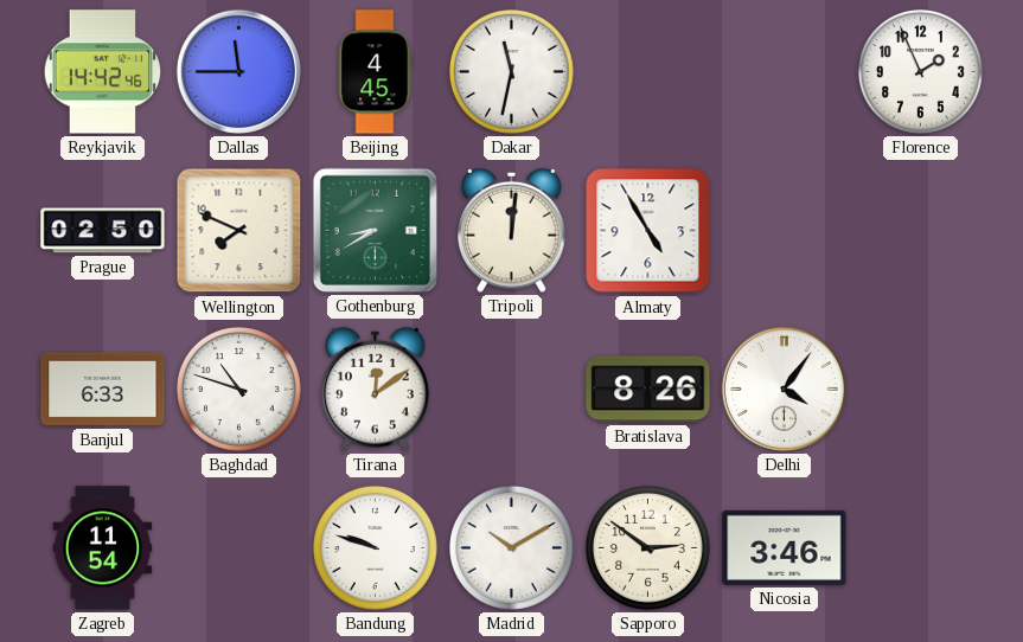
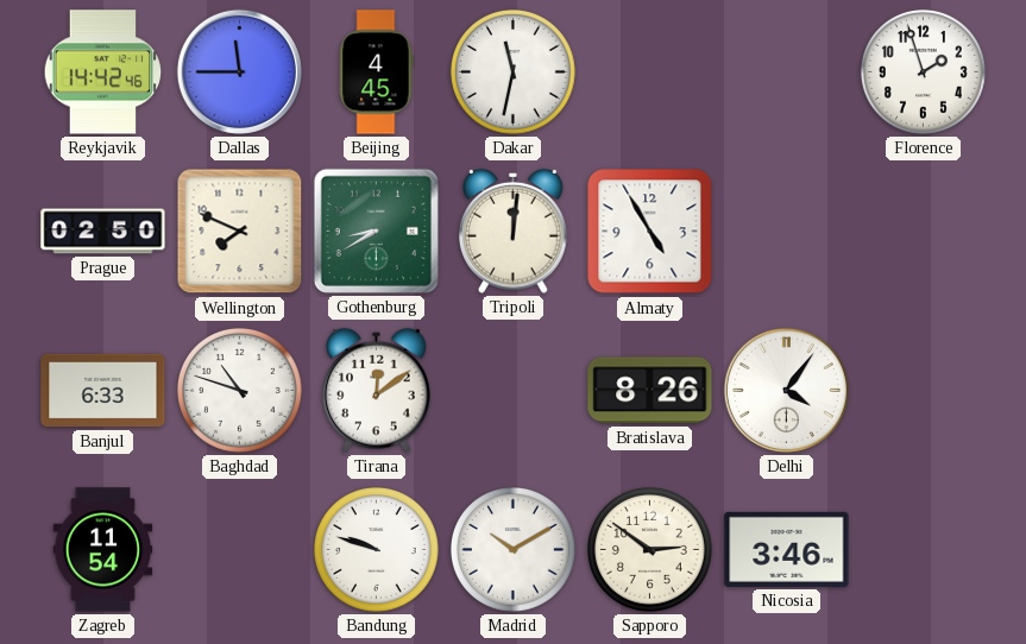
Florence: 1:56 -> 1:57 (924, 72)
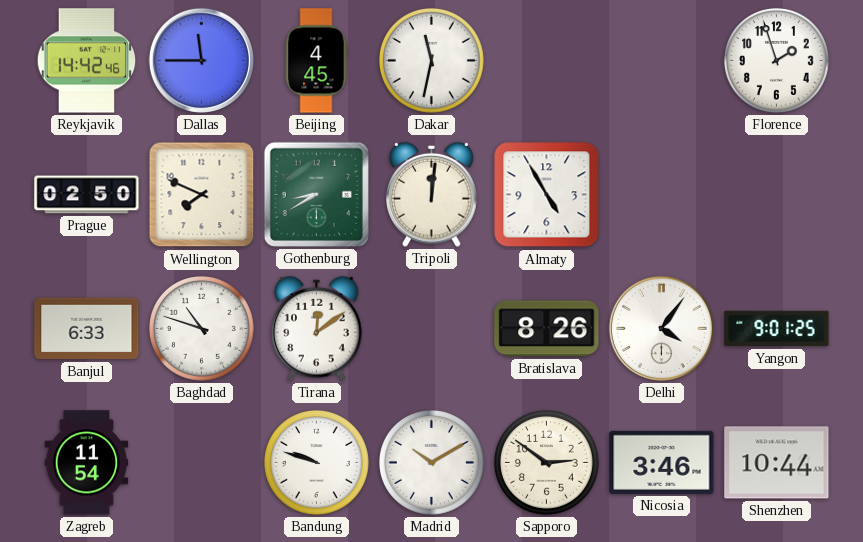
Yangon: none -> 9:01 (777, 329)
Shenzhen: none -> 10:44 (777, 463)
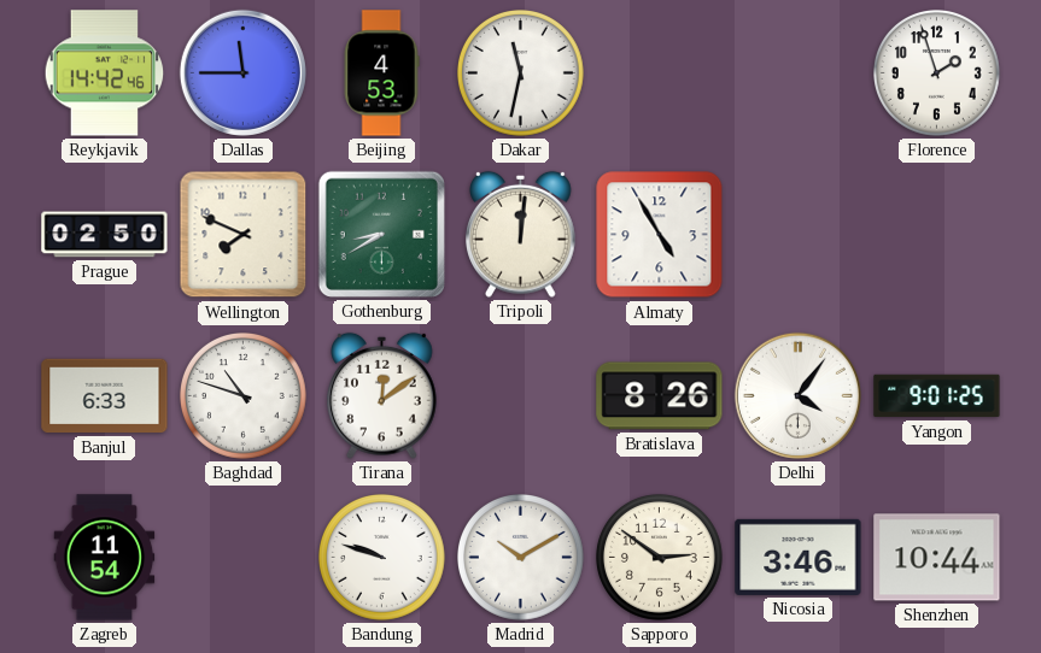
Beijing: 4:45 -> 4:53 (381, 73)
